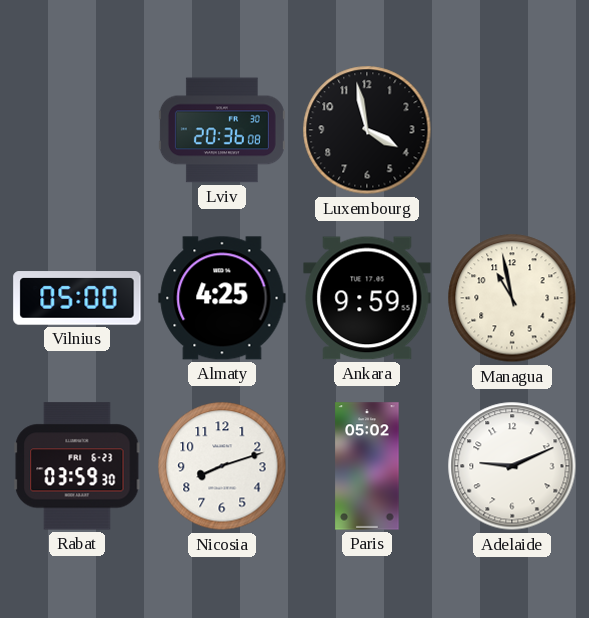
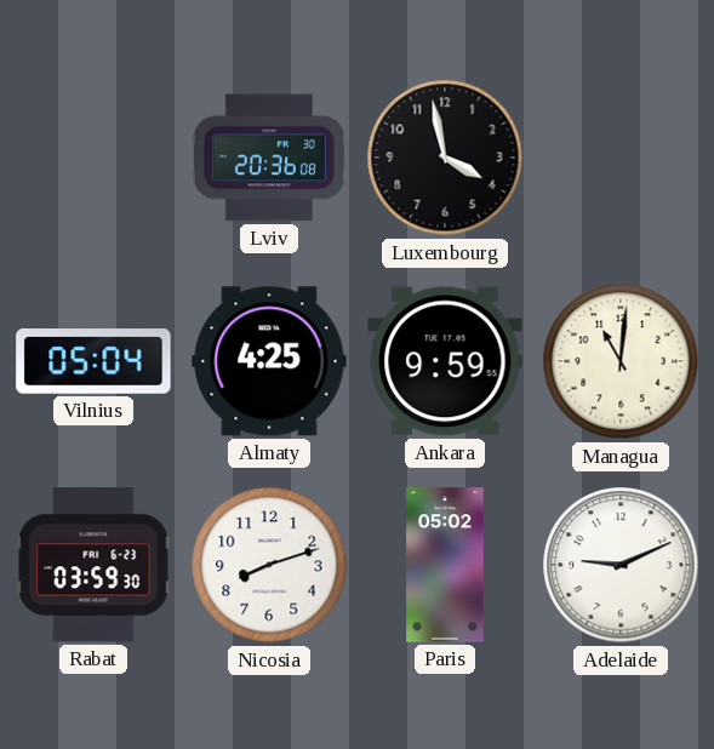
Vilnius: 05:00 -> 05:04 (93, 361)
Managua: 10:58 -> 11:01 (621, 361)
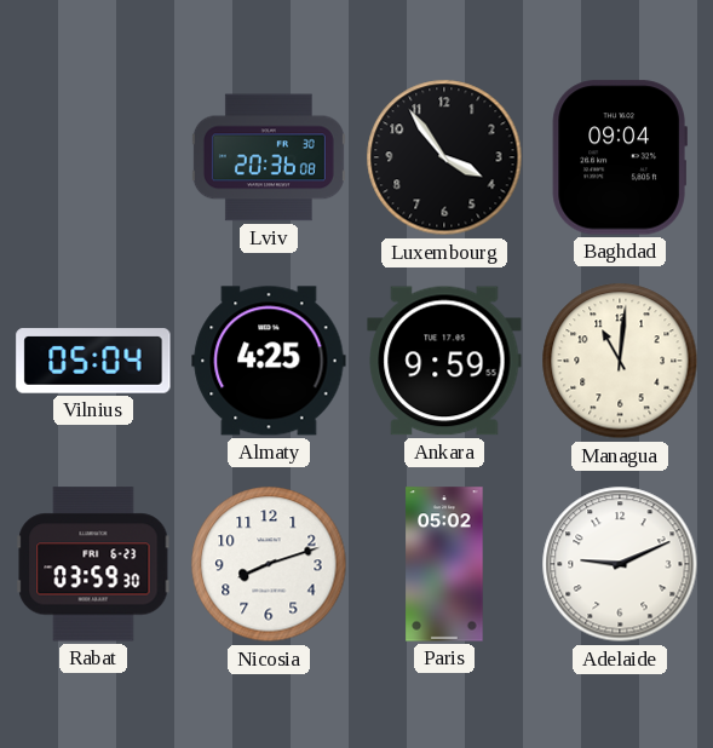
Luxembourg: 3:58 -> 3:54 (444, 157)
Baghdad: none -> 09:04 (620, 157)
